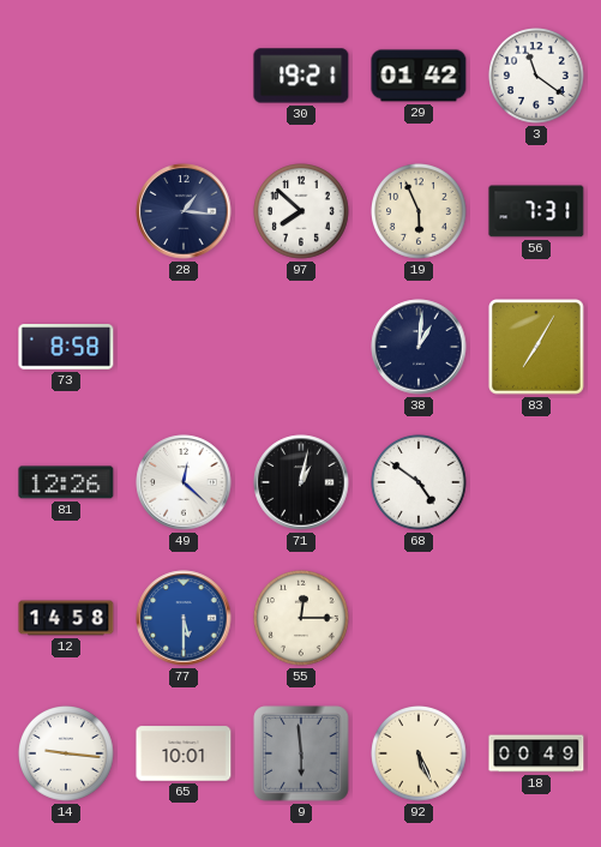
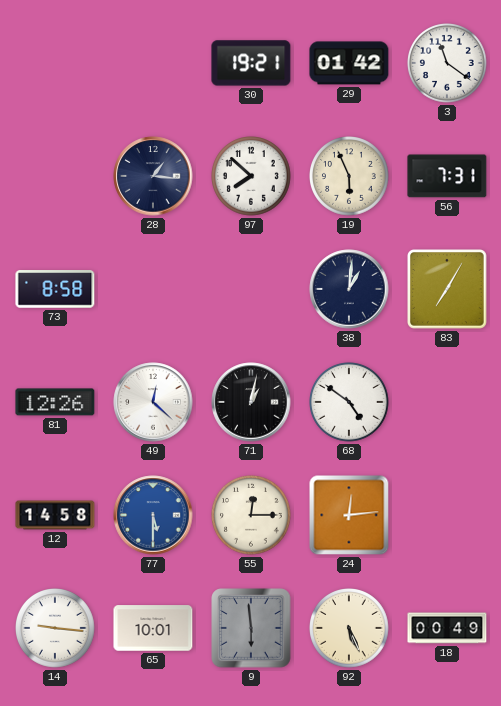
24: none -> 12:14 (349, 515)
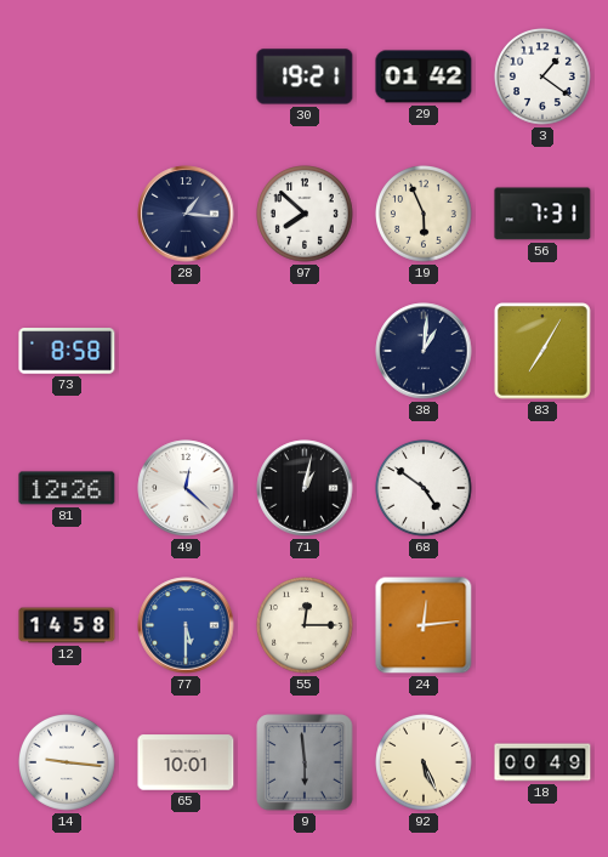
3: 11:21 -> 1:21 (544, 78)
